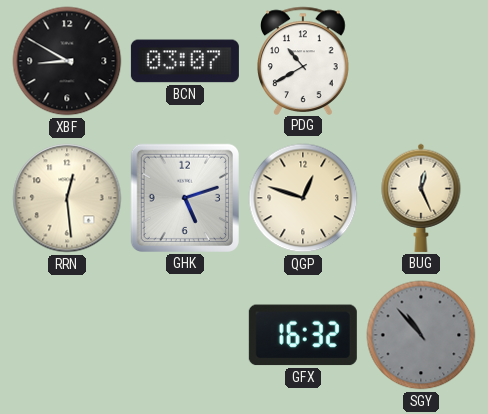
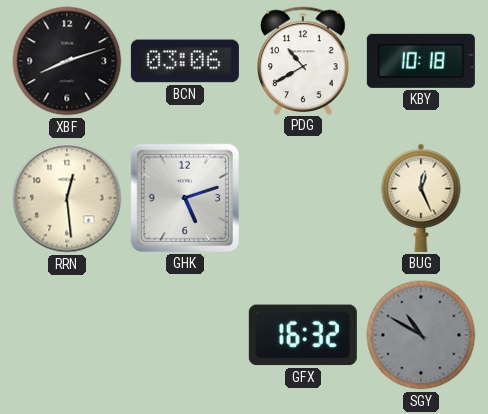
XBF: 8:50 -> 8:12 (67, 61)
BCN: 03:07 -> 03:06 (185, 61)
KBY: none -> 10:18 (421, 61)
QGP: 12:48 -> none (303, 198)
SGY: 10:53 -> 10:50 (421, 335)
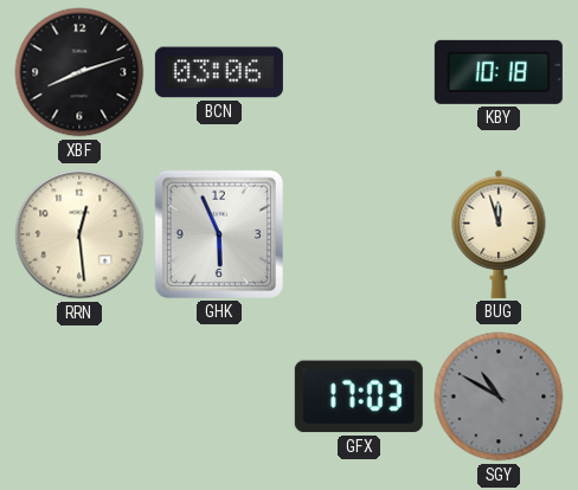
PDG: 10:40 -> none (304, 60)
GHK: 5:12 -> 5:56 (219, 234)
BUG: 12:26 -> 11:57 (499, 234)
GFX: 16:32 -> 17:03 (359, 396)
